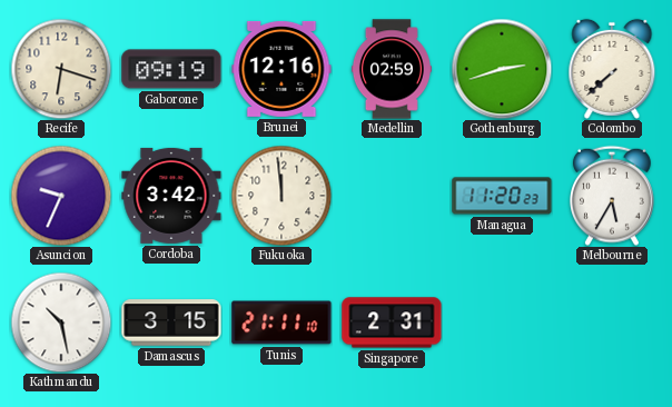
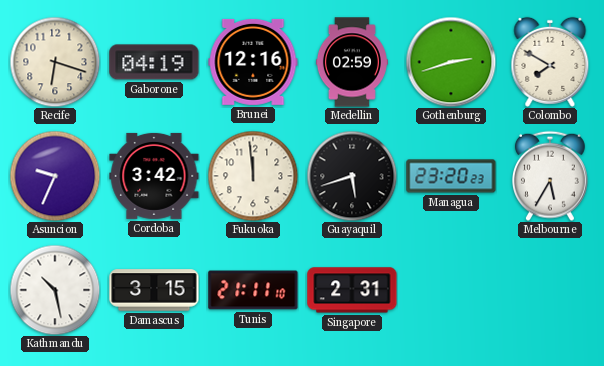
Gaborone: 09:19 -> 04:19 (154, 62)
Colombo: 7:38 -> 7:50 (550, 62)
Guayaquil: none -> 5:42 (352, 176)
Managua: 11:20 -> 23:20 (451, 176)
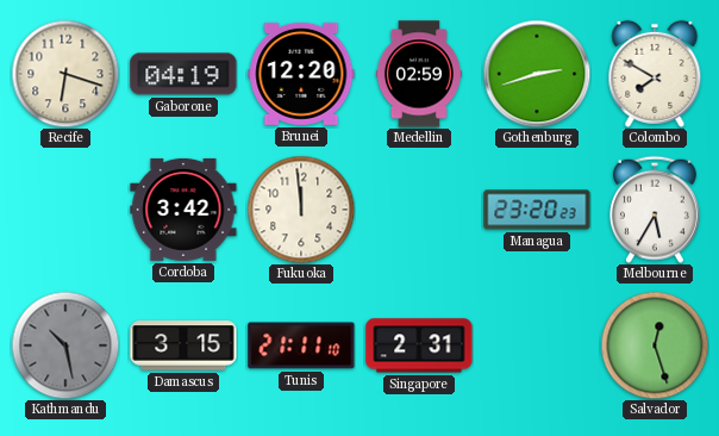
Brunei: 12:16 -> 12:20 (301, 74)
Asuncion: 9:34 -> none (55, 176)
Guayaquil: 5:42 -> none (352, 176)
Kathmandu dial: white -> grey (65, 345)
Salvador: none -> 12:27 (655, 345)
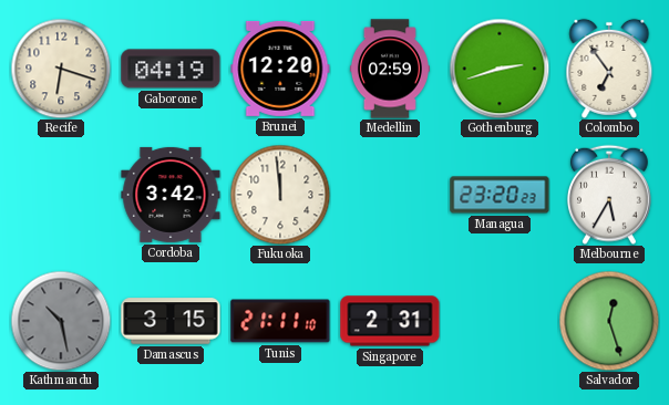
Colombo: 7:50 -> 6:54 (609, 69)
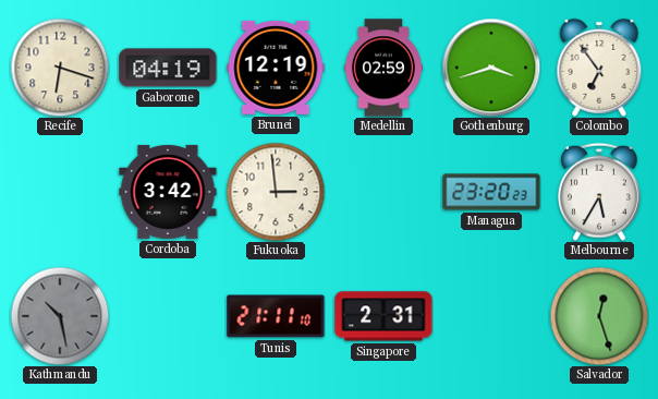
Brunei: 12:20 -> 12:19 (276, 68)
Gothenburg: 2:42 -> 3:42 (491, 68)
Fukuoka: 11:59 -> 2:59 (276, 192)
Damascus: 3:15 -> none (171, 321)
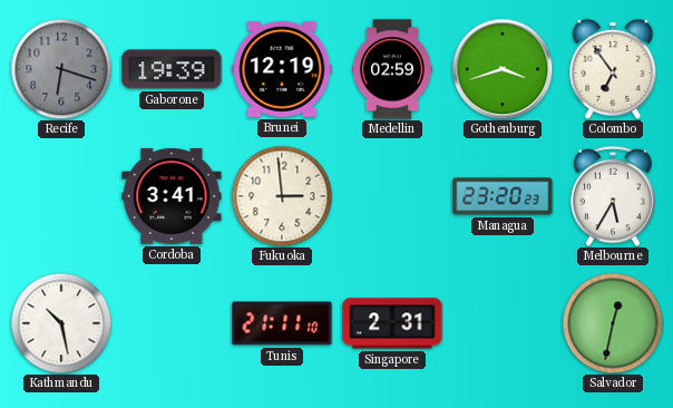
Recife dial: cream -> grey (61, 69)
Gaborone: 04:19 -> 19:39 (172, 69)
Cordoba: 3:42 -> 3:41 (172, 196)
Kathmandu dial: grey -> white (61, 323)
Salvador: 12:27 -> 12:32 (613, 323)
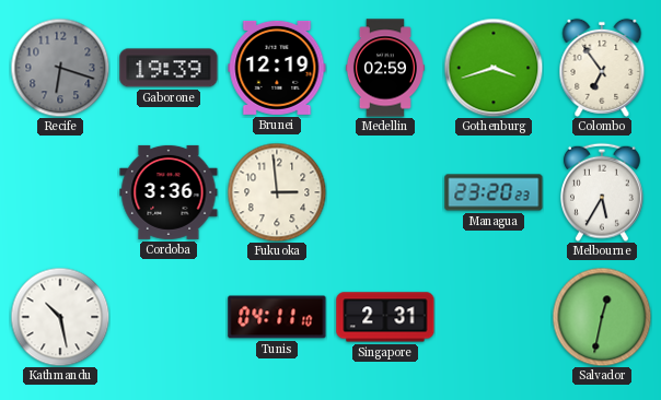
Cordoba: 3:41 -> 3:36 (169, 192)
Tunis: 21:11 -> 04:11 (277, 317)
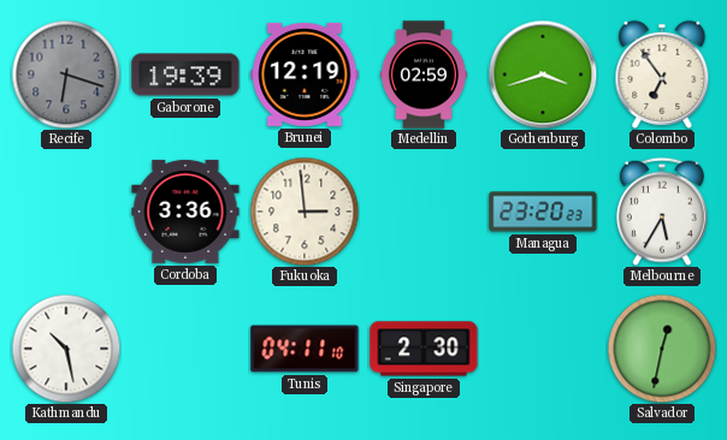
Singapore: 2:31 -> 2:30 (424, 349)
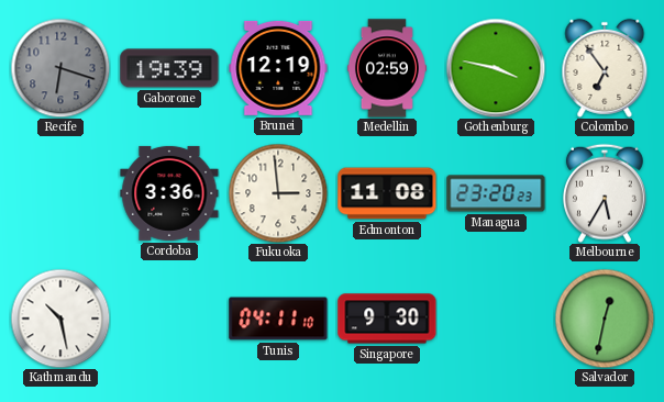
Gothenburg: 3:42 -> 3:47 (496, 68)
Edmonton: none -> 11:08 (387, 193)
Singapore: 2:30 -> 9:30 (387, 319)
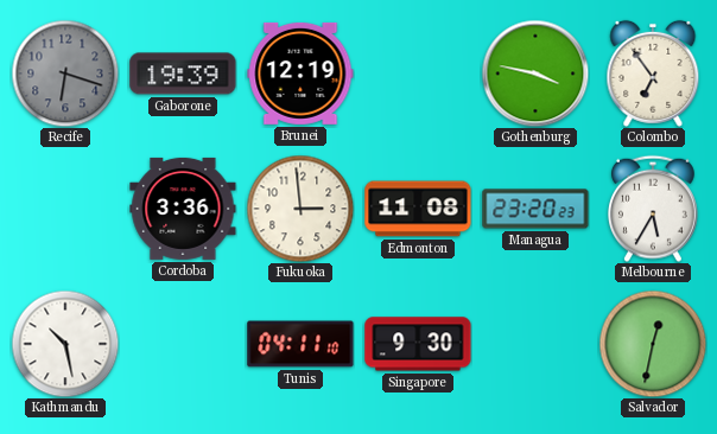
Medellin: 02:59 -> none (387, 68)
